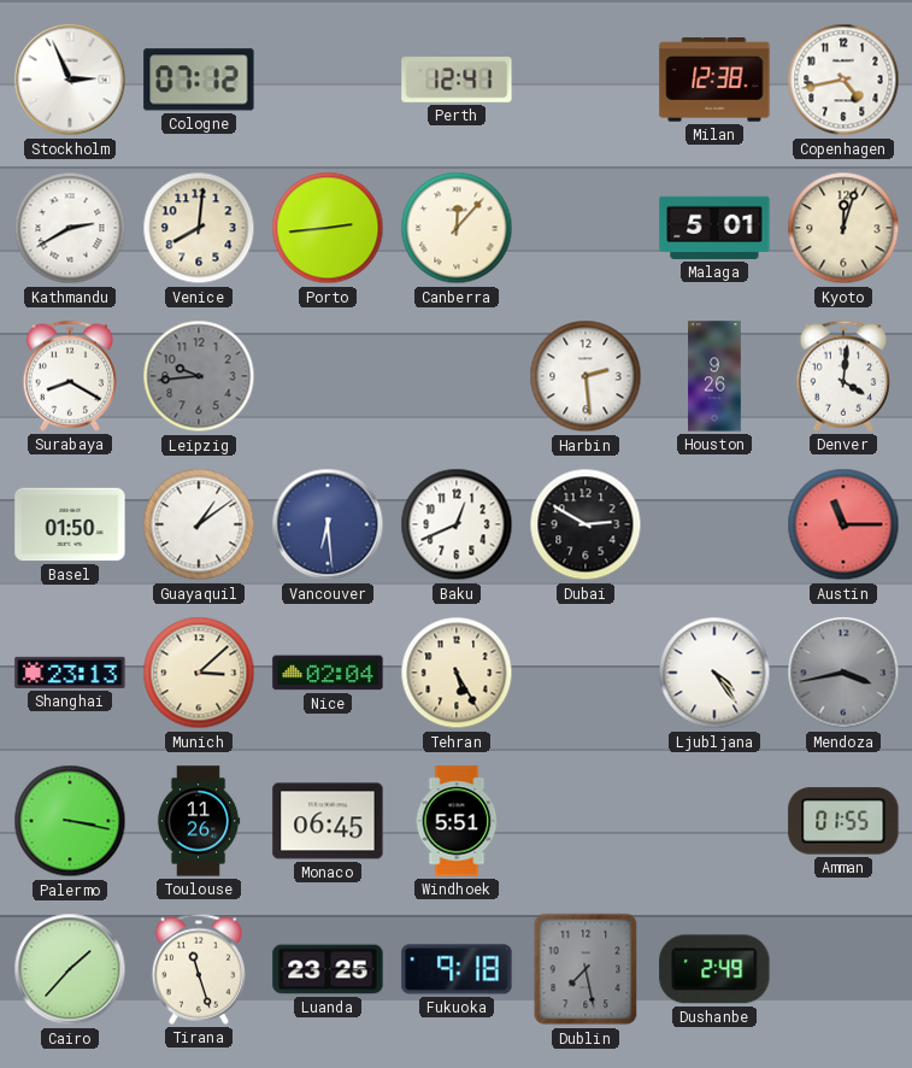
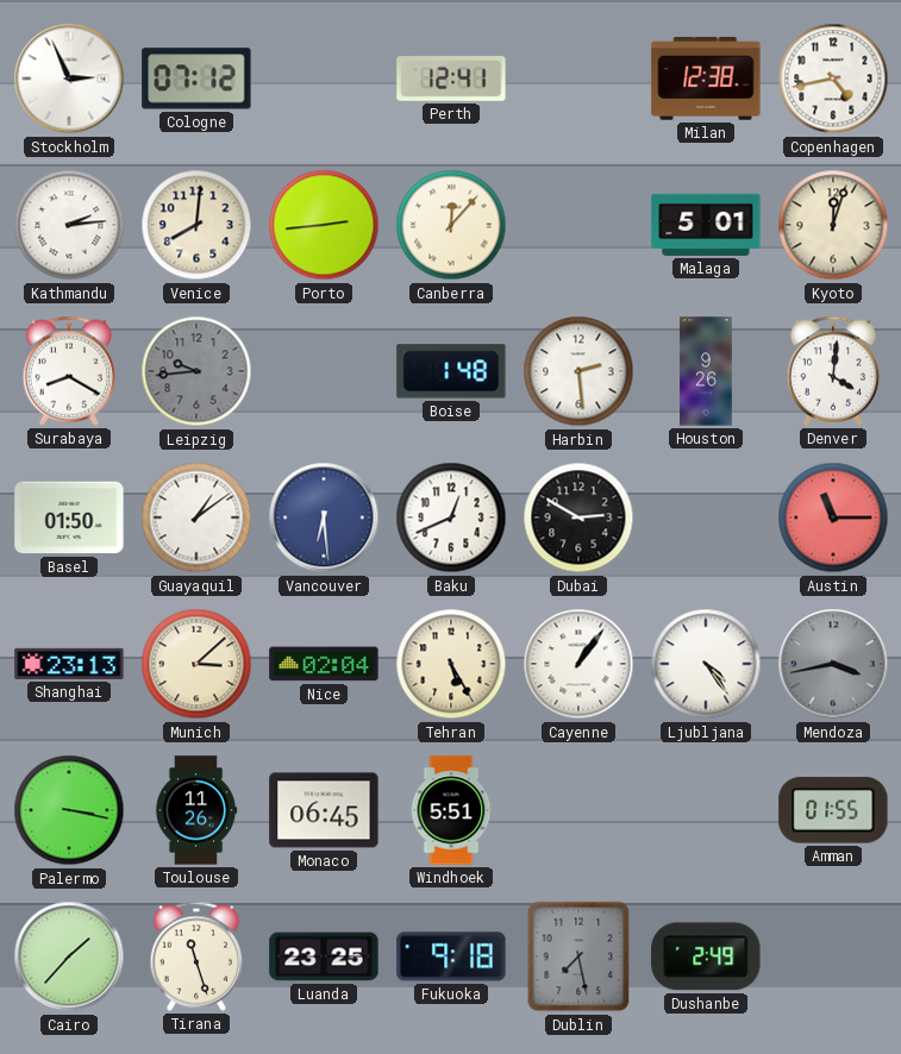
Kathmandu: 2:40 -> 2:14 (69, 225)
Boise: none -> 1:48 (451, 371)
Cayenne: none -> 1:06 (578, 664)
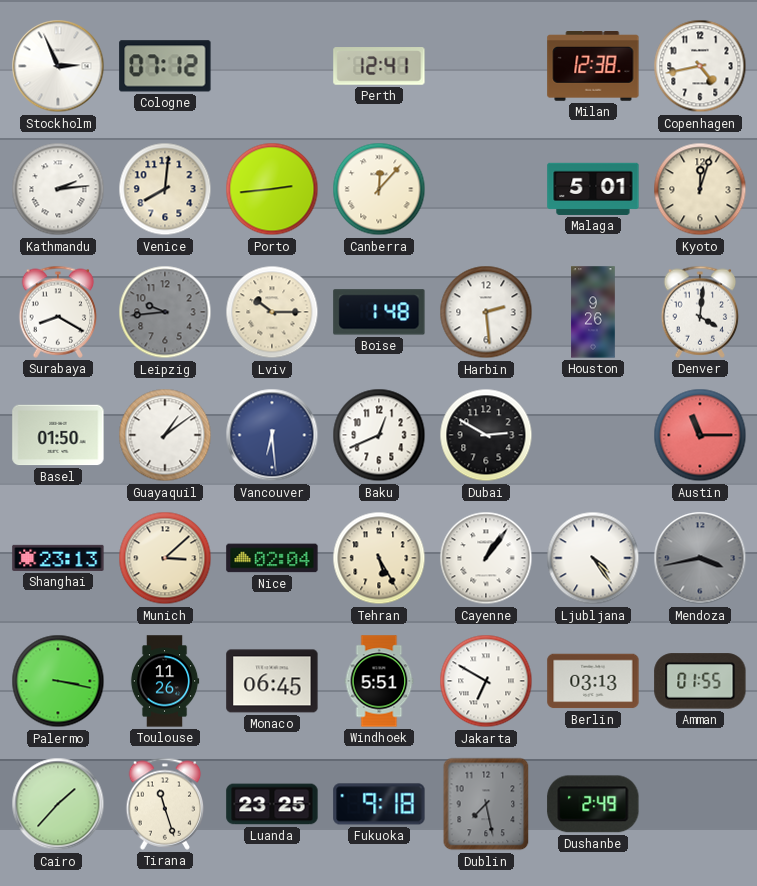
Lviv: none -> 10:15 (272, 312)
Jakarta: none -> 6:50 (486, 681)
Berlin: none -> 03:13 (593, 681)
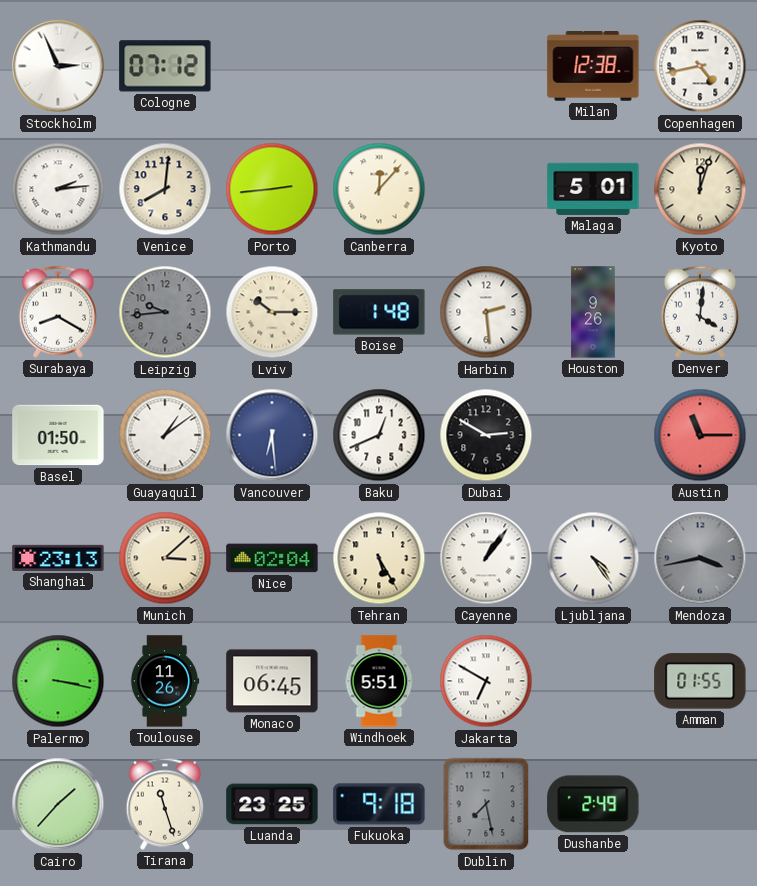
Perth: 12:41 -> none (379, 66)
Berlin: 03:13 -> none (593, 681)
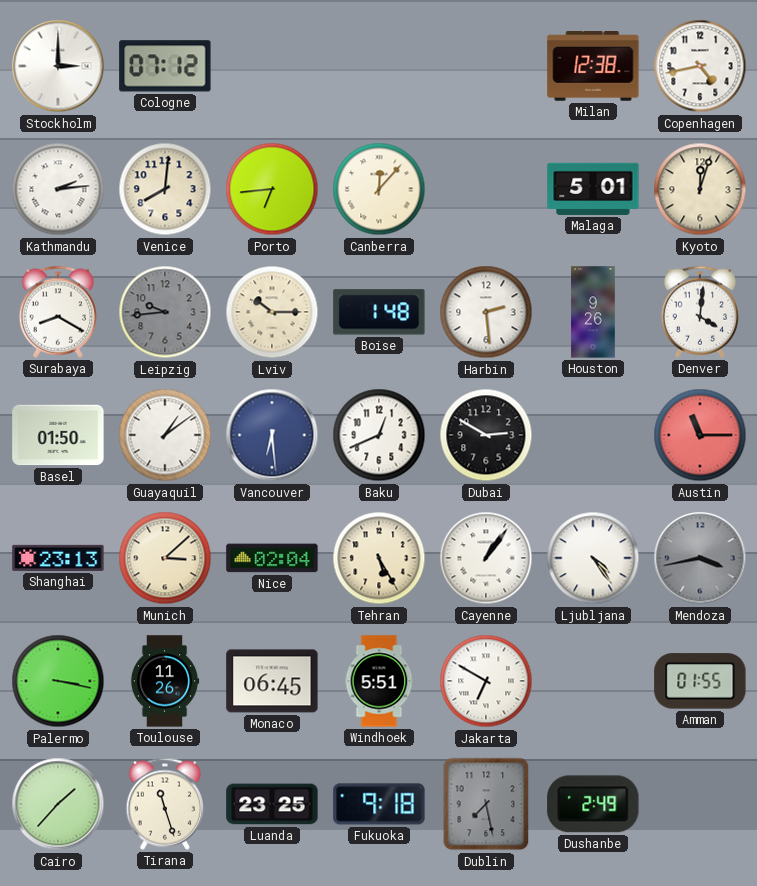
Stockholm: 2:56 -> 3:00 (58, 66)
Porto: 2:44 -> 6:44 (272, 189)
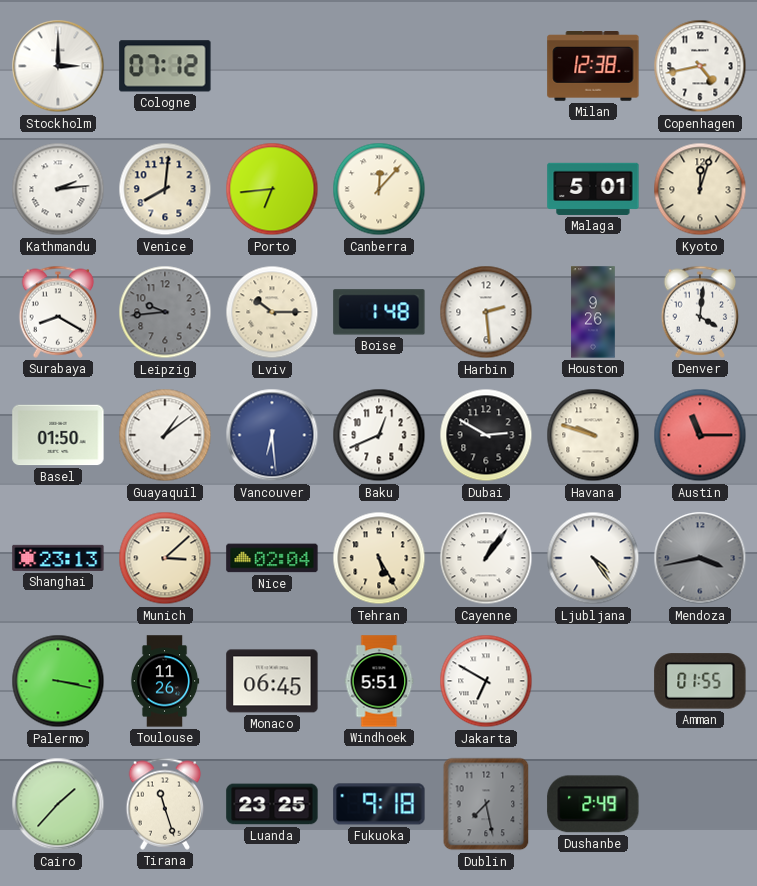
Havana: none -> 9:48 (593, 435)
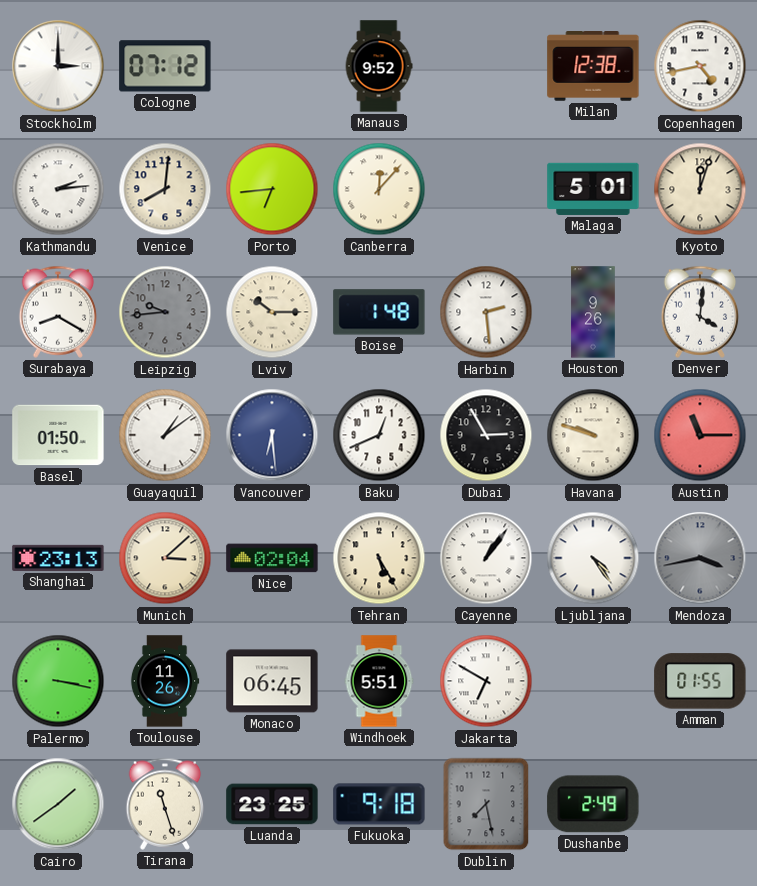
Manaus: none -> 9:52 (379, 66)
Dubai: 2:50 -> 2:55 (486, 435)
Cairo: 1:37 -> 1:39 (58, 804)
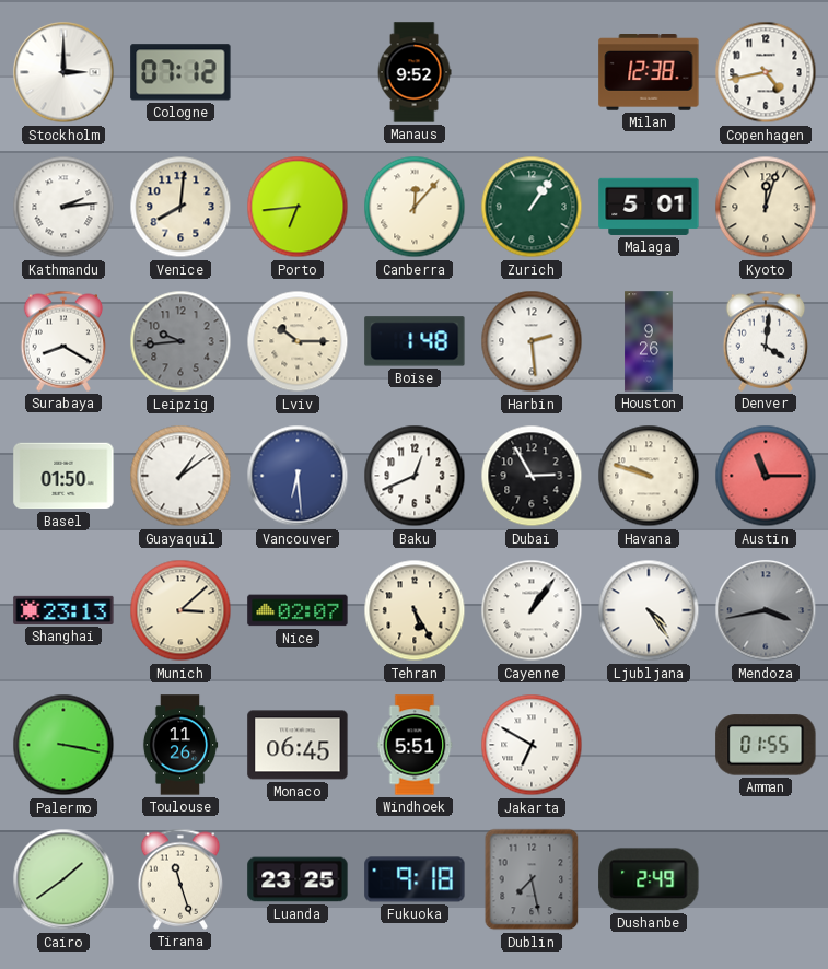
Zurich: none -> 1:06 (532, 207)
Nice: 02:04 -> 02:07 (298, 610)
